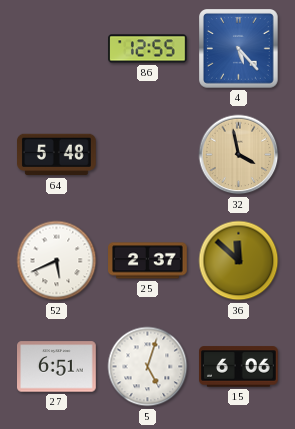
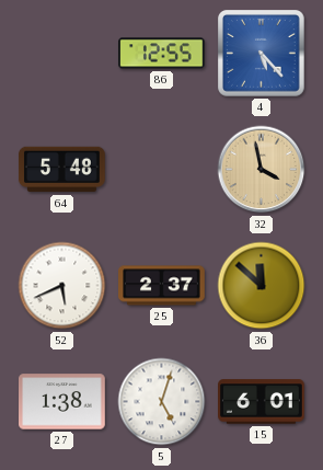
27: 6:51 -> 1:38 (62, 402)
15: 6:06 -> 6:01 (262, 402)
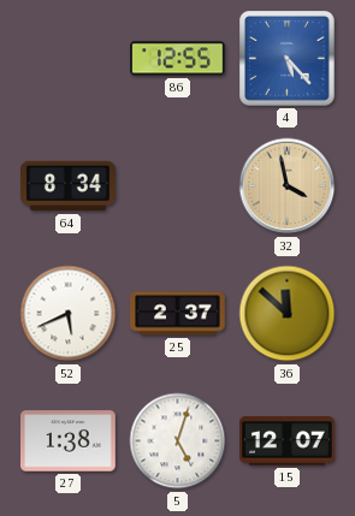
64: 5:48 -> 8:34 (69, 186)
15: 6:01 -> 12:07 (288, 441)
